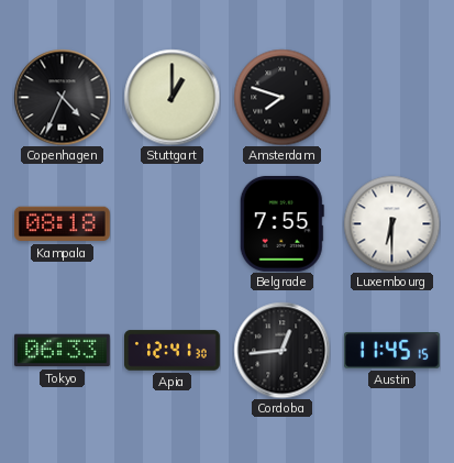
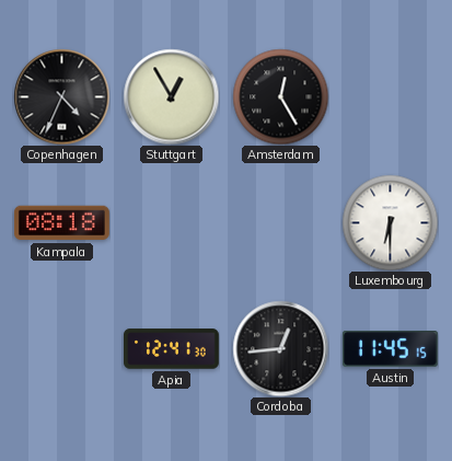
Stuttgart: 1:00 -> 12:55 (171, 96)
Amsterdam: 7:48 -> 12:25 (280, 96)
Belgrade: 7:55 -> none (281, 223)
Tokyo: 06:33 -> none (62, 351)
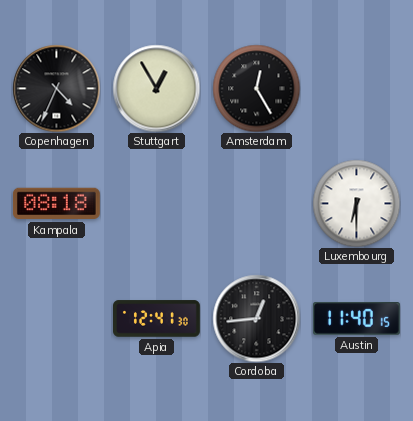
Austin: 11:45 -> 11:40 (356, 319)
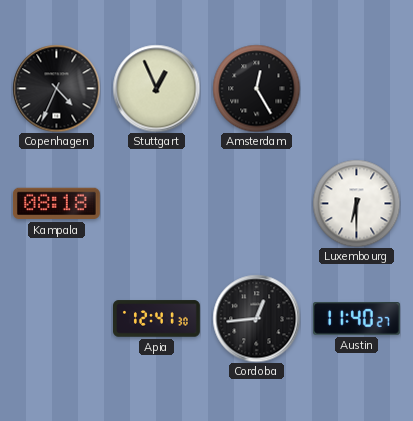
Stuttgart: 12:55 -> 12:56 (156, 88)
Austin: 11:40:15 -> 11:40:27 (356, 319)
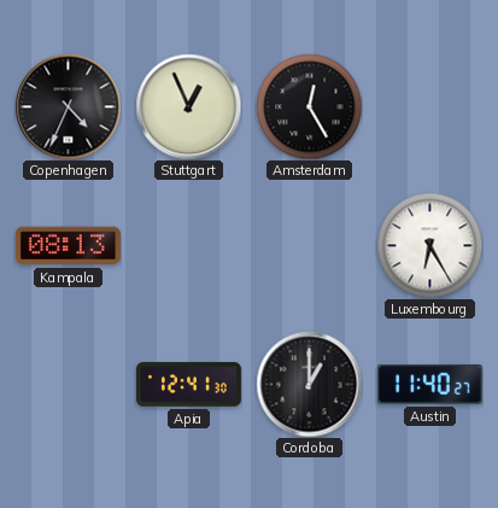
Kampala: 08:18 -> 08:13 (68, 246)
Luxembourg: 6:30 -> 6:25 (429, 245)
Cordoba: 12:44 -> 1:00 (309, 384)
